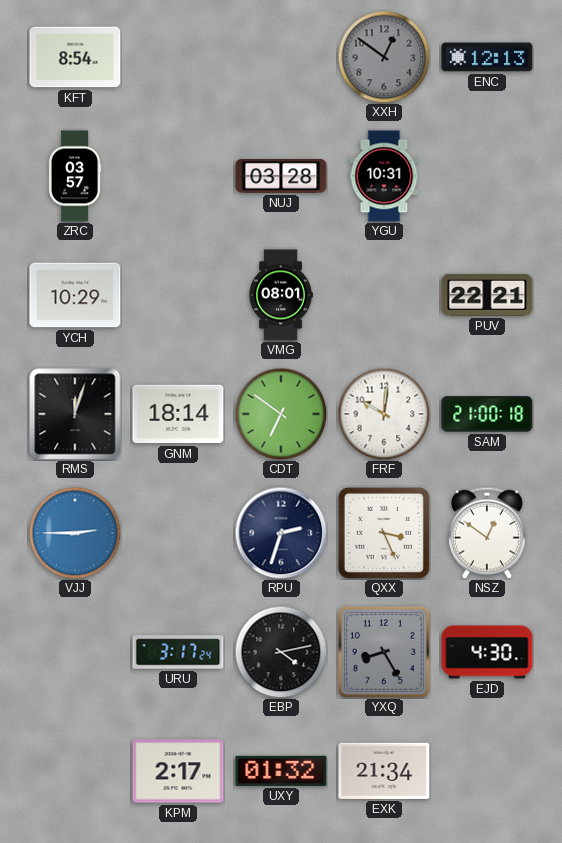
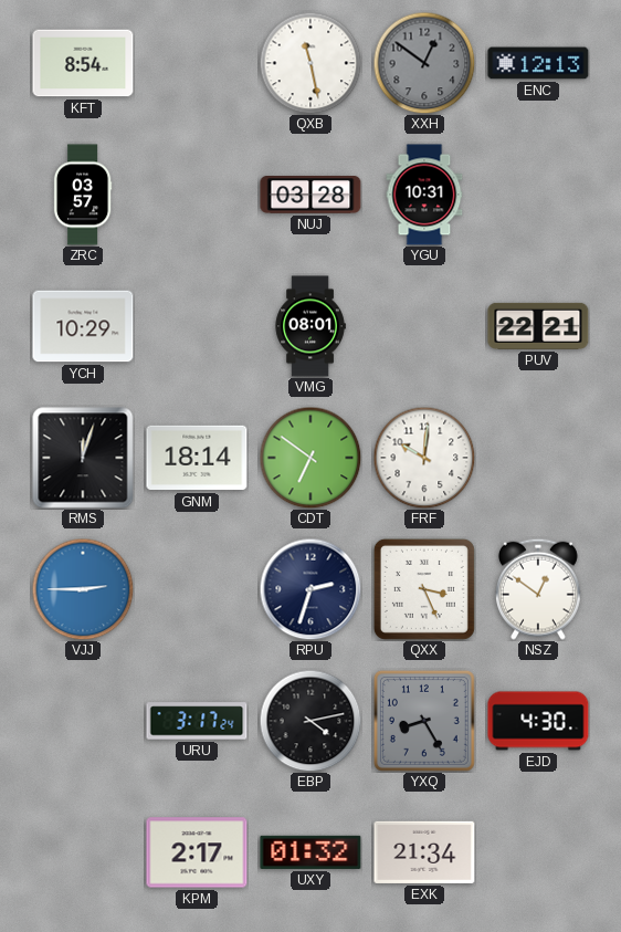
QXB: none -> 11:28 (310, 63)
SAM: 21:00 -> none (487, 414)
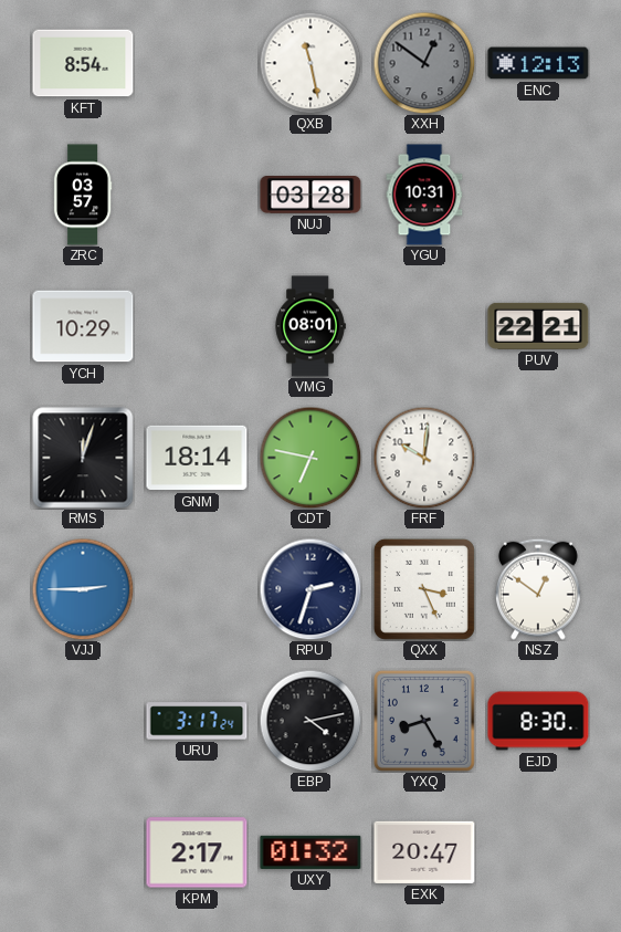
CDT: 6:51 -> 6:47 (310, 458)
EJD: 4:30 -> 8:30 (538, 721)
EXK: 21:34 -> 20:47 (424, 852)
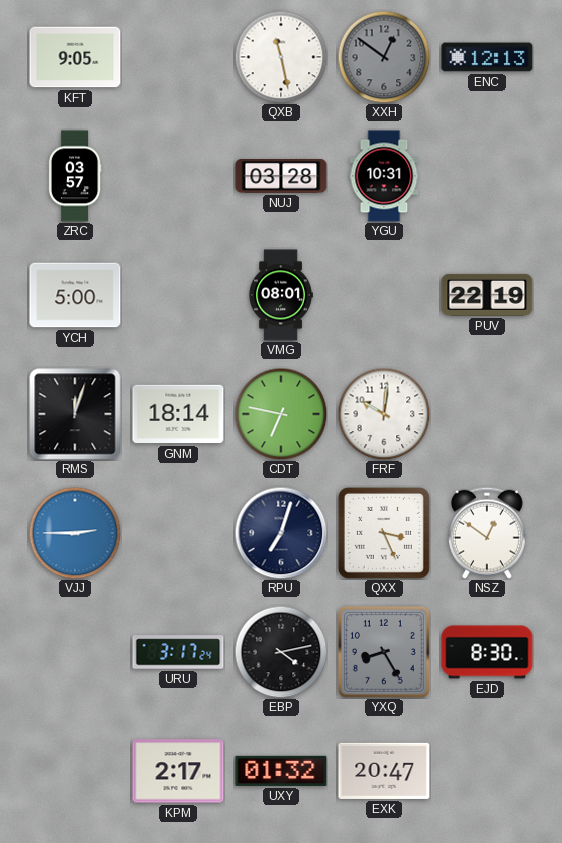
KFT: 8:54 -> 9:05 (75, 57)
YCH: 10:29 -> 5:00 (75, 295)
PUV: 22:21 -> 22:19 (487, 295)
RPU: 2:33 -> 7:03 (281, 533)
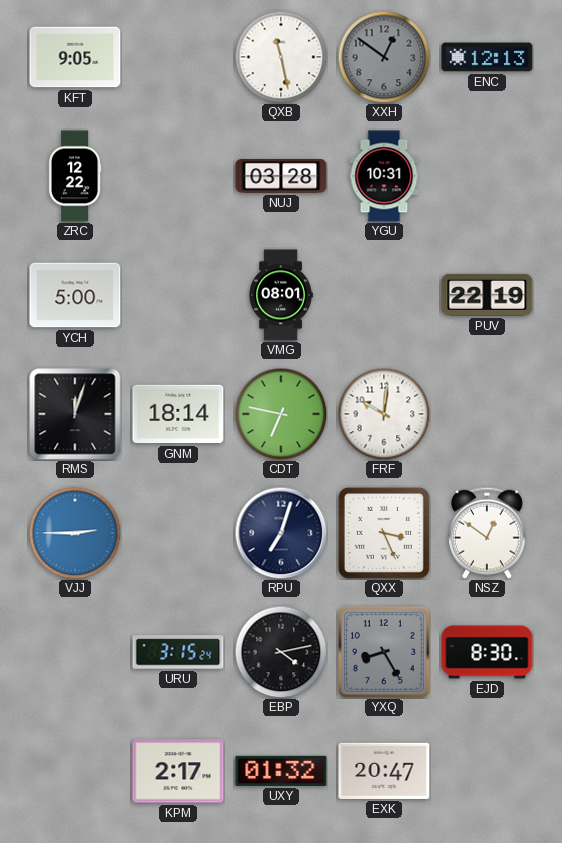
ZRC: 03:57 -> 12:22 (75, 176)
URU: 3:17 -> 3:15 (178, 652)
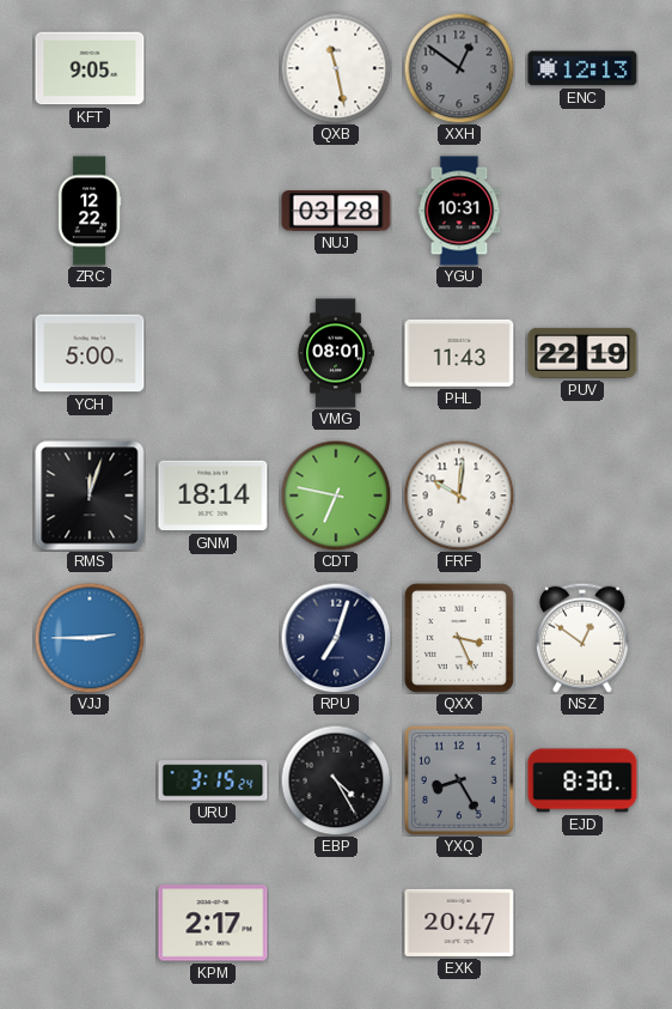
PHL: none -> 11:43 (459, 353)
EBP: 4:13 -> 4:25 (336, 780)
UXY: 01:32 -> none (281, 771)
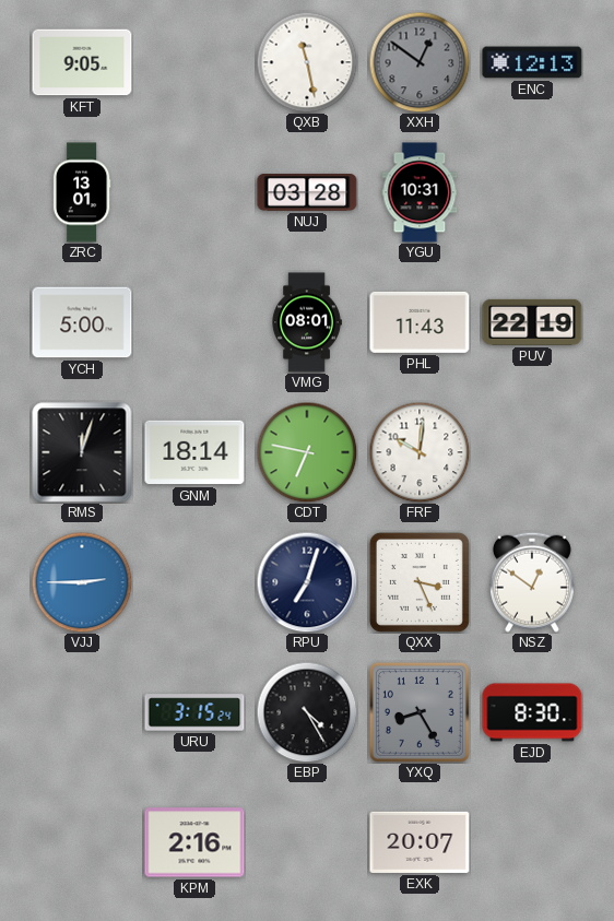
ZRC: 12:22 -> 13:01 (82, 192)
KPM: 2:17 -> 2:16 (194, 842)
EXK: 20:47 -> 20:07 (420, 842)
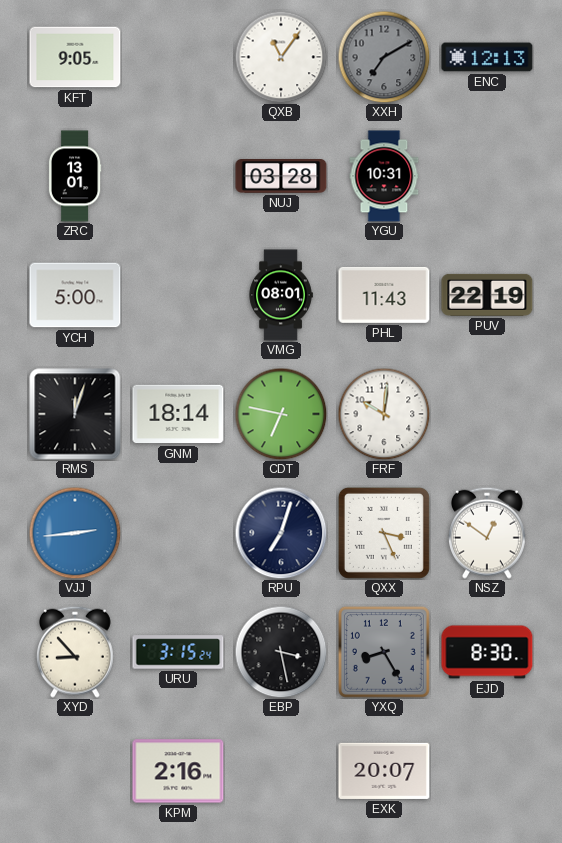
QXB: 11:28 -> 11:06 (281, 57)
XXH: 12:51 -> 7:10 (384, 57)
VJJ: 2:45 -> 2:44 (75, 533)
XYD: none -> 8:53 (75, 652)
EBP: 4:25 -> 3:28 (281, 652)
